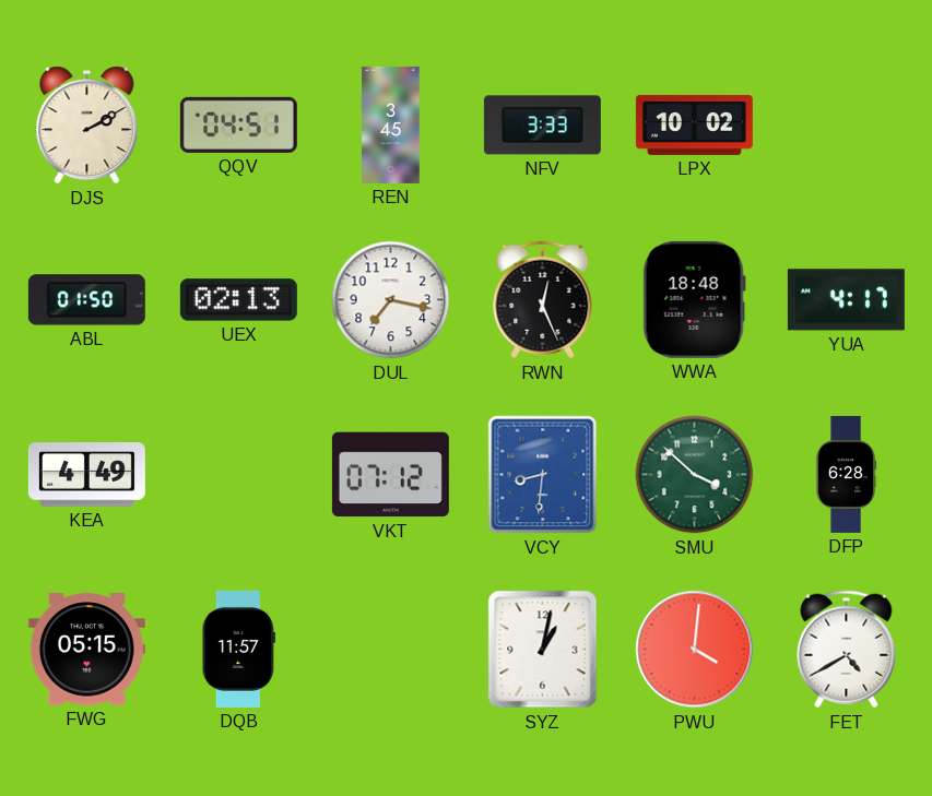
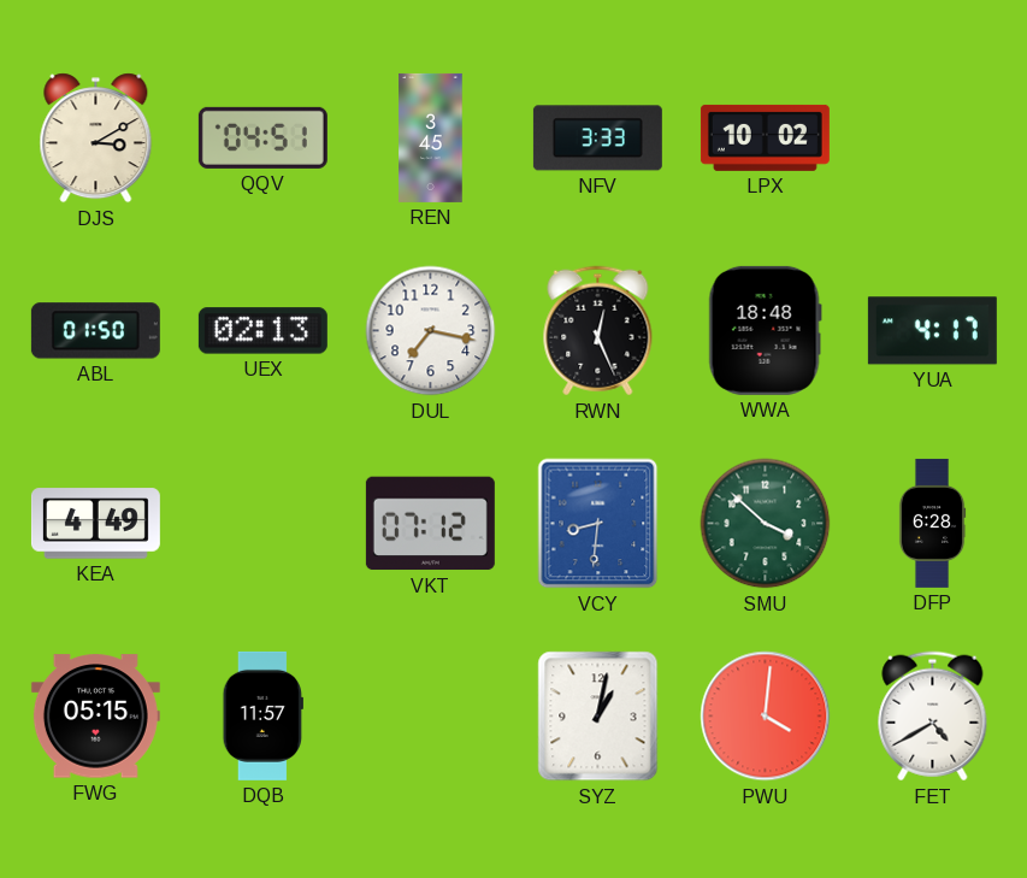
DJS: 2:10 -> 3:10 (96, 139)
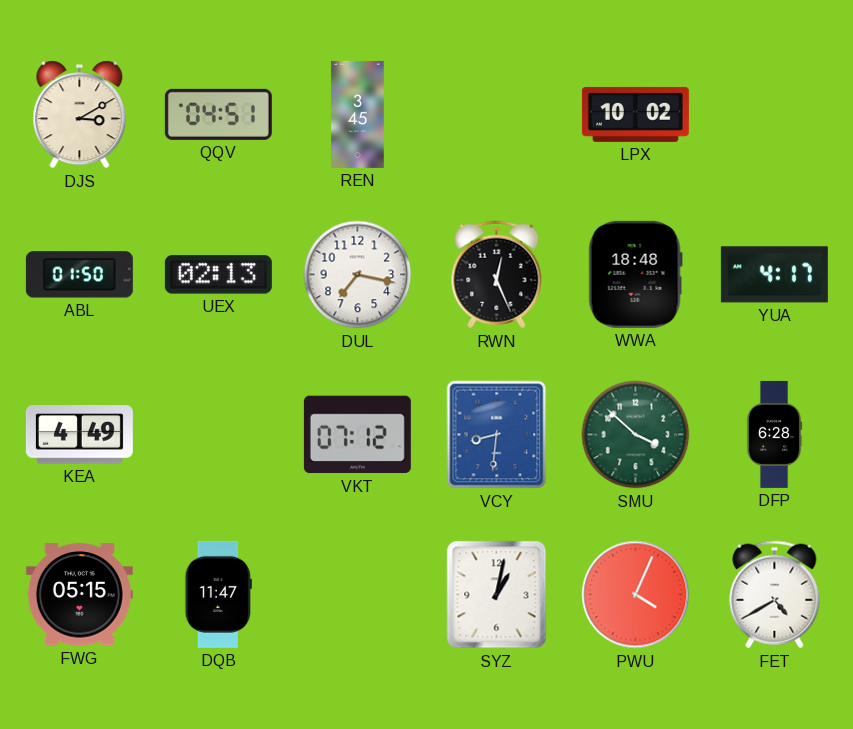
NFV: 3:33 -> none (597, 139)
DQB: 11:57 -> 11:47 (218, 594)
PWU: 4:01 -> 4:04 (636, 595)
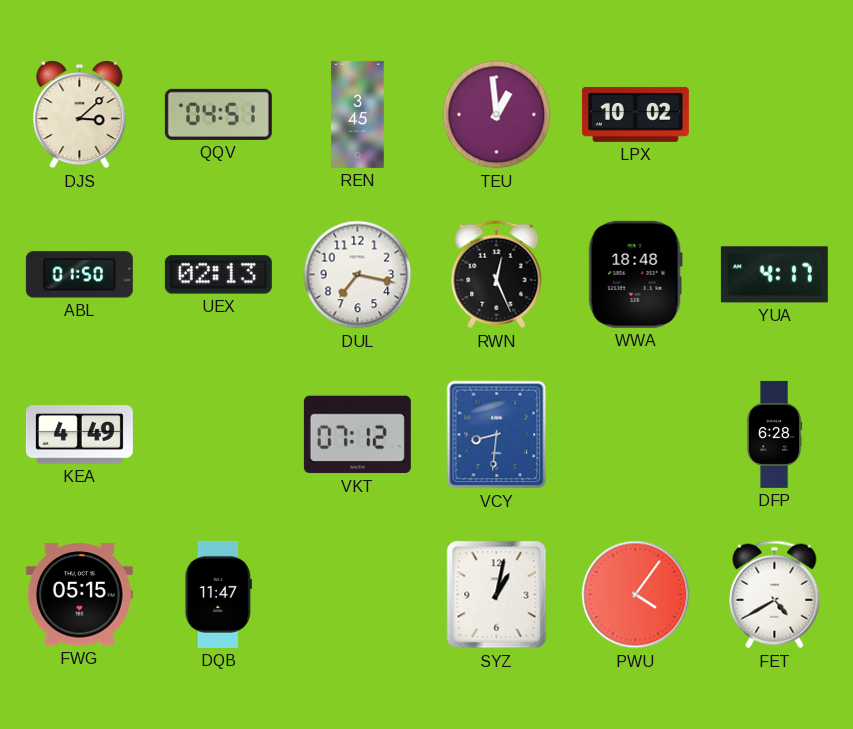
DJS: 3:10 -> 3:08 (80, 115)
TEU: none -> 12:59 (497, 115)
SMU: 3:52 -> none (636, 435)
PWU: 4:04 -> 4:06 (636, 595)
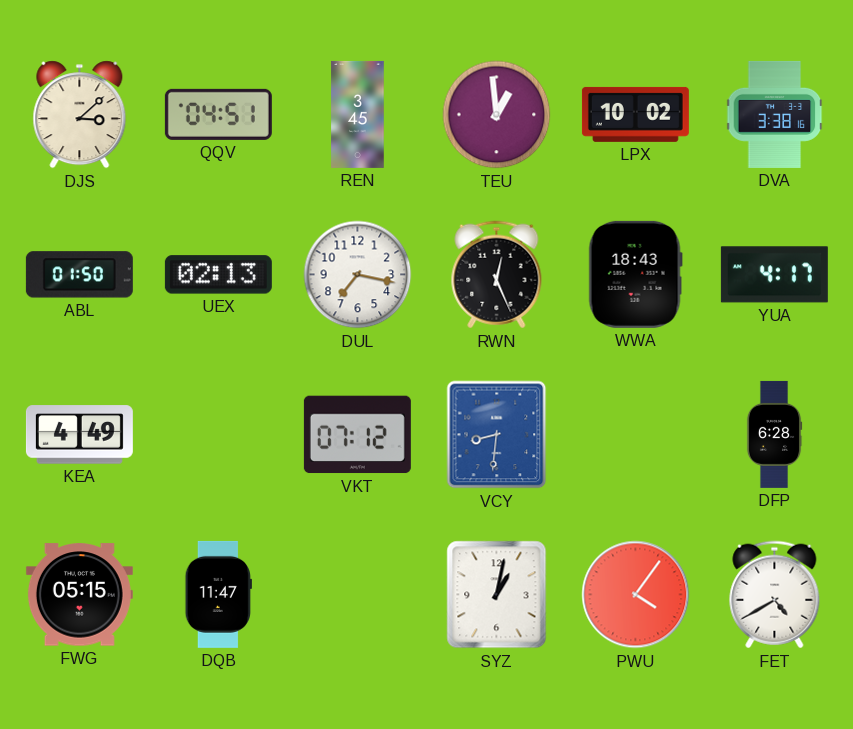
DVA: none -> 3:38 (775, 114)
WWA: 18:48 -> 18:43 (635, 274)
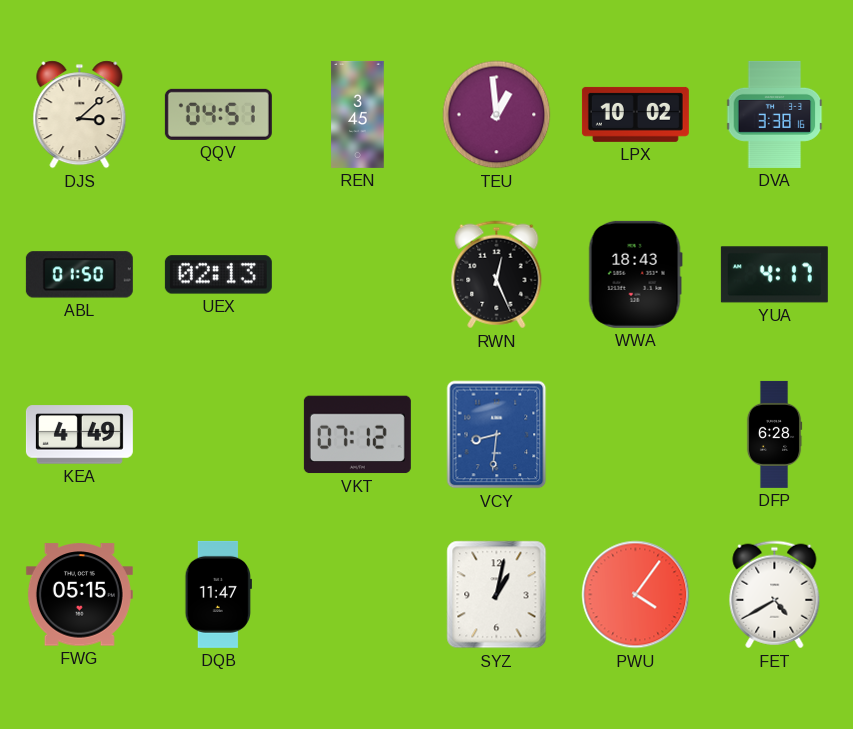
DUL: 7:17 -> none (358, 275)
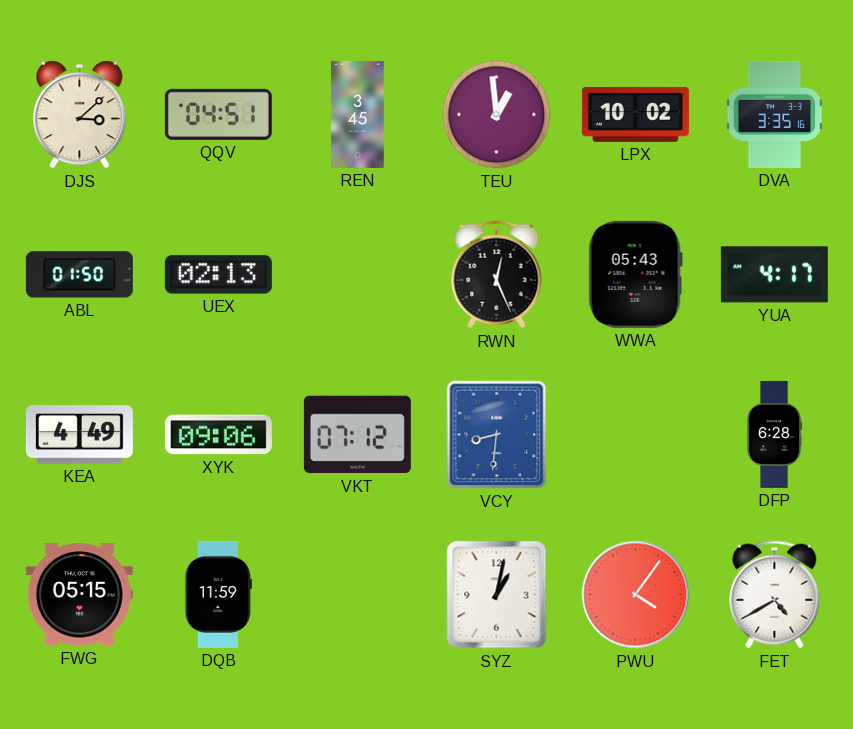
DVA: 3:38 -> 3:35 (775, 114)
WWA: 18:43 -> 05:43 (635, 274)
XYK: none -> 09:06 (218, 435)
DQB: 11:47 -> 11:59 (218, 594)
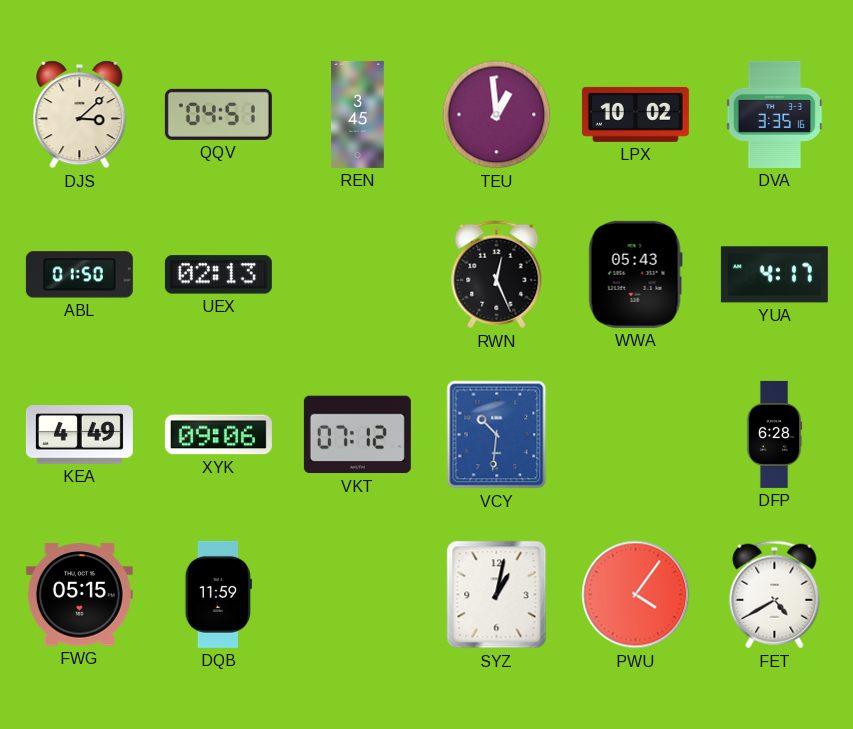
VCY: 8:31 -> 10:31 (497, 435)
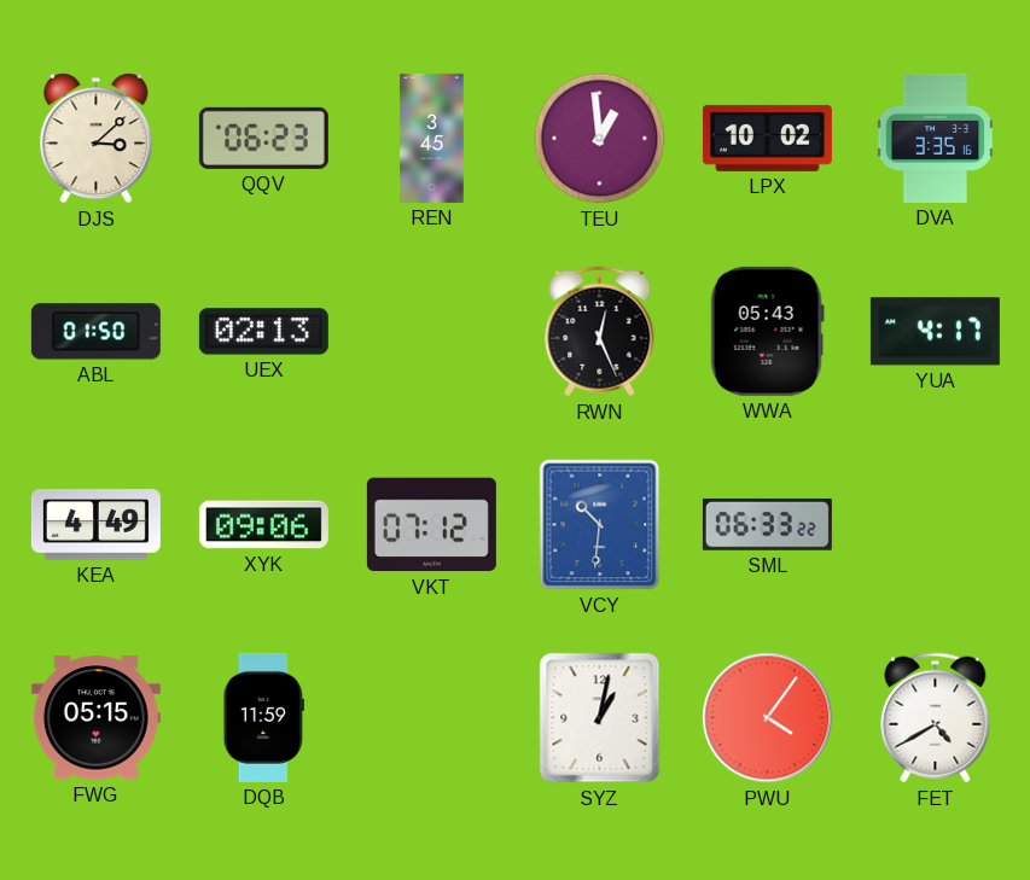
QQV: 04:51 -> 06:23 (263, 138)
SML: none -> 06:33 (767, 524)
DFP: 6:28 -> none (774, 434)
